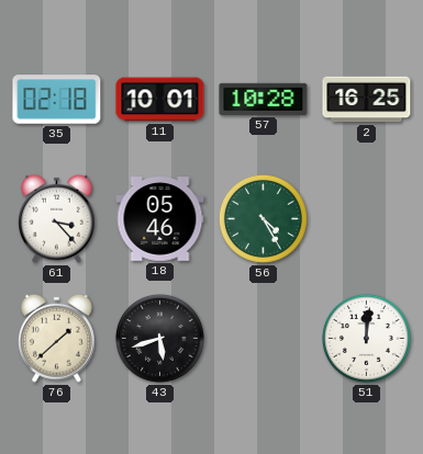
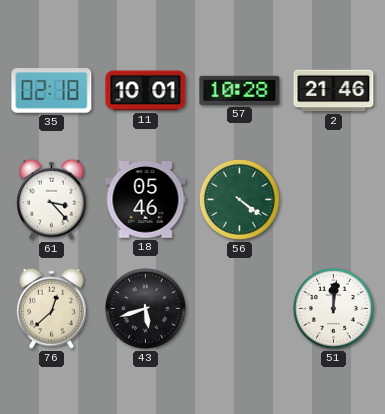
2: 16:25 -> 21:46 (334, 91)
56: 4:25 -> 4:21 (239, 199)
76: 1:38 -> 12:38 (52, 308)
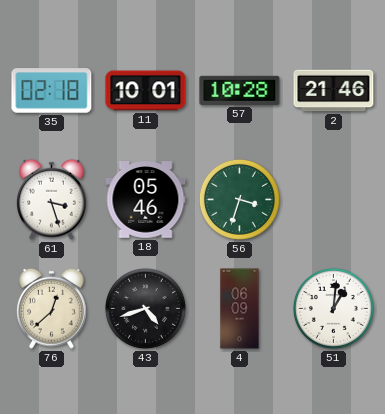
61: 3:23 -> 3:27 (52, 199)
56: 4:21 -> 3:33 (239, 199)
43: 5:42 -> 4:42 (145, 308)
4: none -> 06:09 (240, 309)
51: 12:01 -> 1:01 (333, 308)
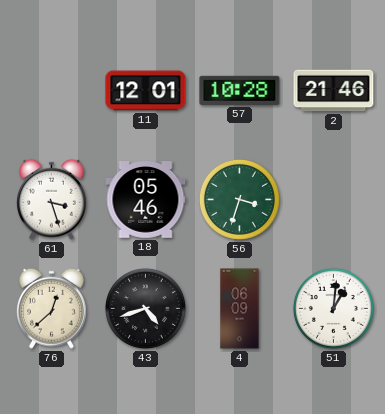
35: 02:18 -> none (52, 91)
11: 10:01 -> 12:01 (146, 91)
